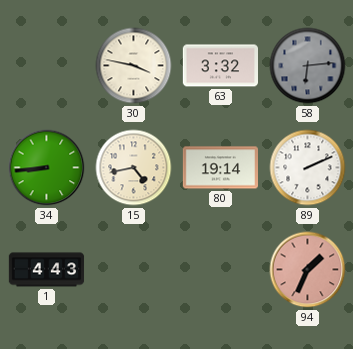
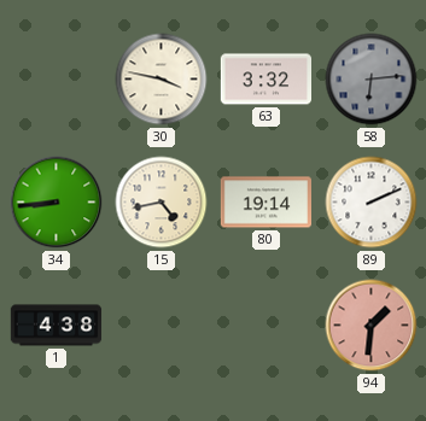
1: 4:43 -> 4:38 (57, 326)
94: 1:34 -> 1:31 (372, 326)
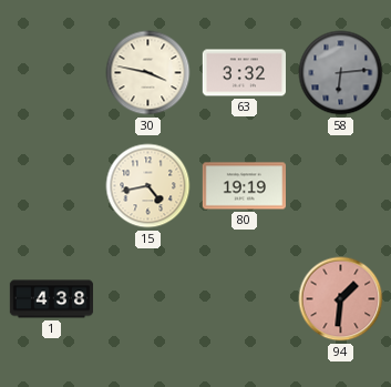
34: 8:44 -> none (57, 203)
80: 19:14 -> 19:19 (244, 186)
89: 2:11 -> none (372, 203)
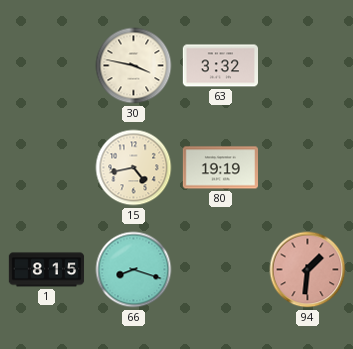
58: 6:14 -> none (341, 73)
1: 4:38 -> 8:15 (47, 270)
66: none -> 8:18 (134, 270)
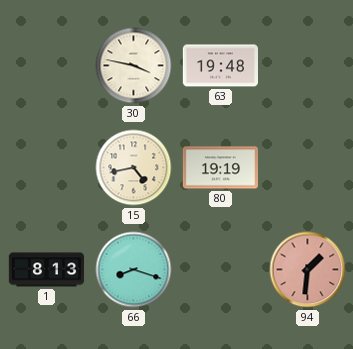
63: 3:32 -> 19:48 (220, 66)
1: 8:15 -> 8:13 (47, 270)
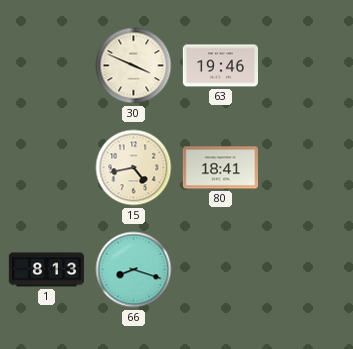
30: 3:47 -> 3:49 (134, 66)
63: 19:48 -> 19:46 (220, 66)
80: 19:19 -> 18:41 (220, 168)
94: 1:31 -> none (308, 270)
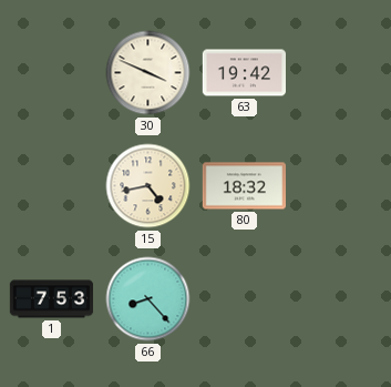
63: 19:46 -> 19:42 (244, 73)
80: 18:41 -> 18:32 (244, 186)
1: 8:13 -> 7:53 (52, 299)
66: 8:18 -> 8:23 (148, 299)
